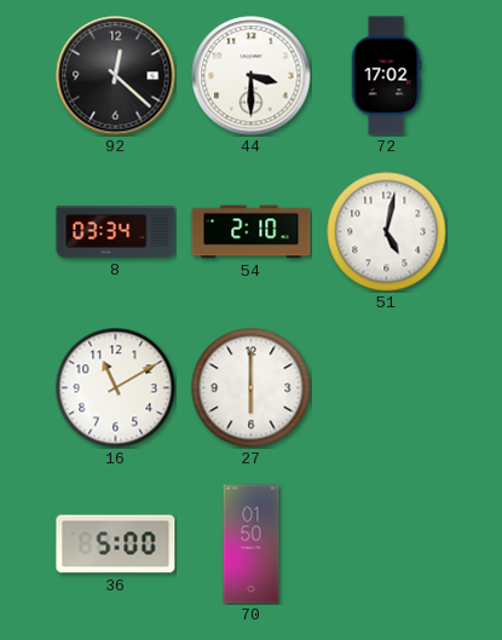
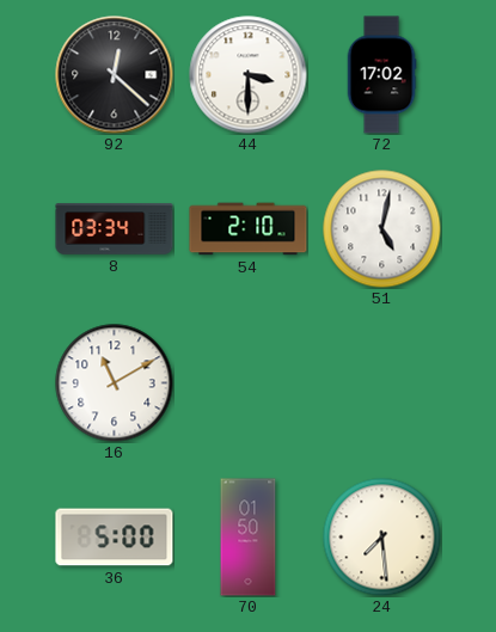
27: 6:00 -> none (252, 388)
24: none -> 7:29 (382, 538)
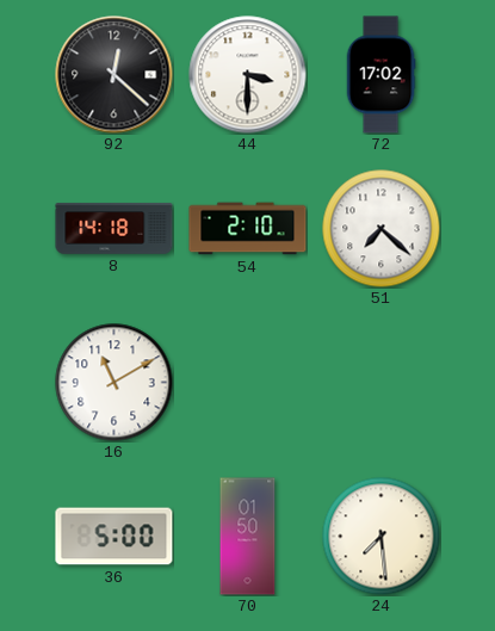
8: 03:34 -> 14:18 (115, 229)
51: 5:02 -> 7:22 (382, 229)
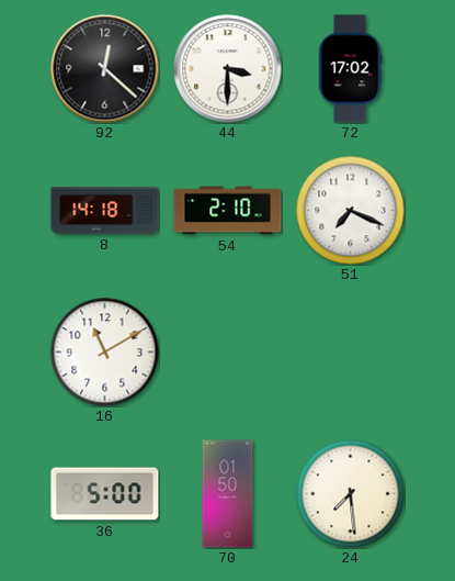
51: 7:22 -> 7:19 (351, 211)
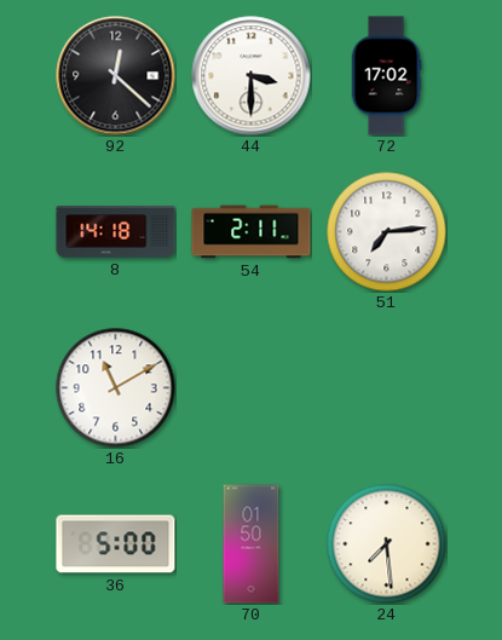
54: 2:10 -> 2:11 (252, 232)
51: 7:19 -> 7:14 (387, 232)
